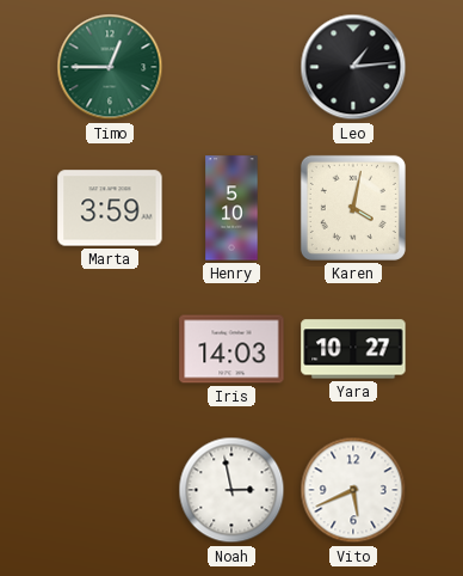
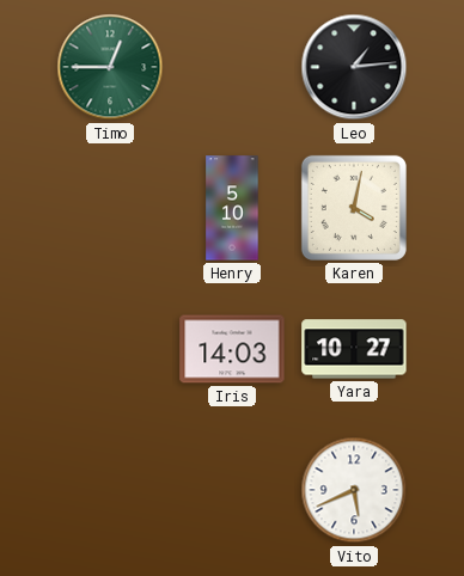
Marta: 3:59 -> none (110, 208)
Noah: 2:58 -> none (231, 490)
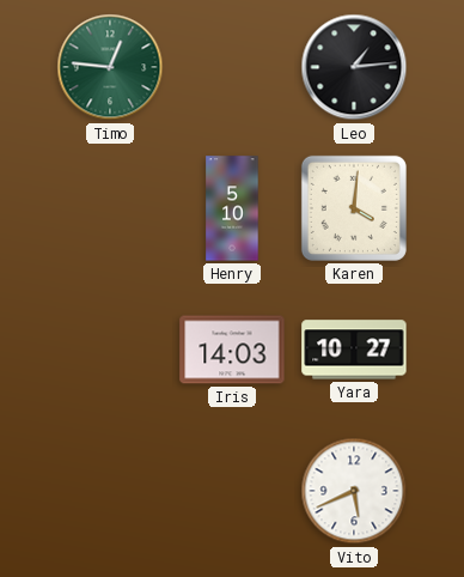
Timo: 12:45 -> 12:46 (110, 67)
Karen: 4:02 -> 4:01 (354, 208)
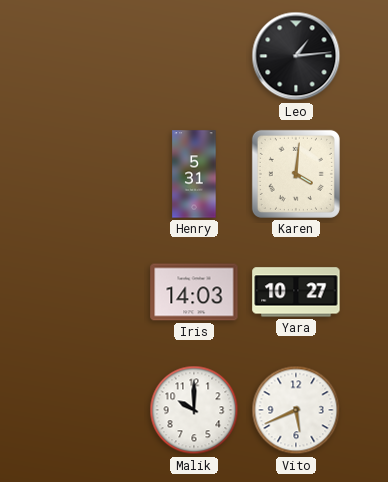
Timo: 12:46 -> none (110, 67)
Henry: 5:10 -> 5:31 (194, 174)
Malik: none -> 10:00 (194, 410)
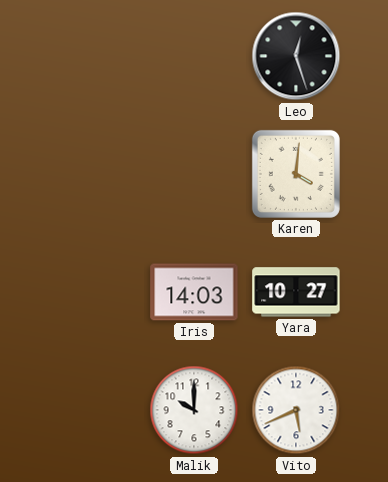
Leo: 1:14 -> 12:27 (296, 56)
Henry: 5:31 -> none (194, 174)
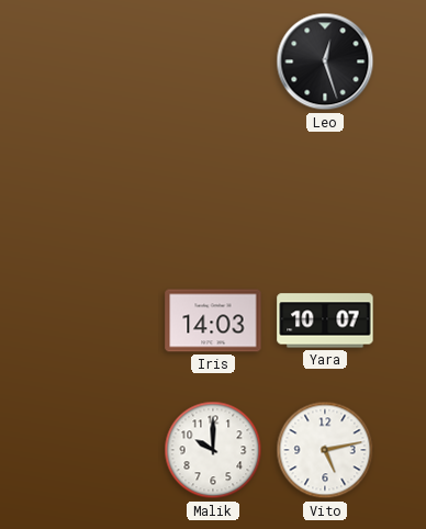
Karen: 4:01 -> none (296, 174)
Yara: 10:27 -> 10:07 (325, 320)
Vito: 5:41 -> 5:13 (325, 450)
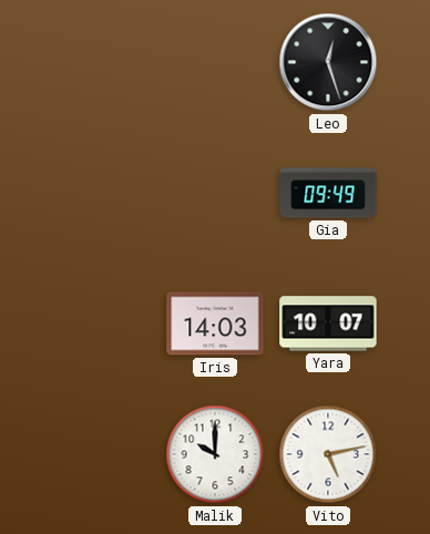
Gia: none -> 09:49 (328, 193)
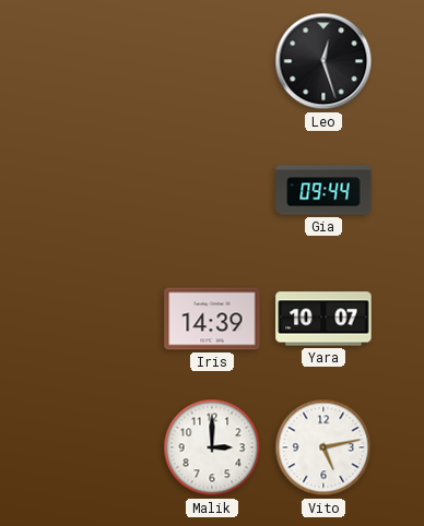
Gia: 09:49 -> 09:44 (323, 190)
Iris: 14:03 -> 14:39 (212, 319)
Malik: 10:00 -> 3:00 (212, 447)
